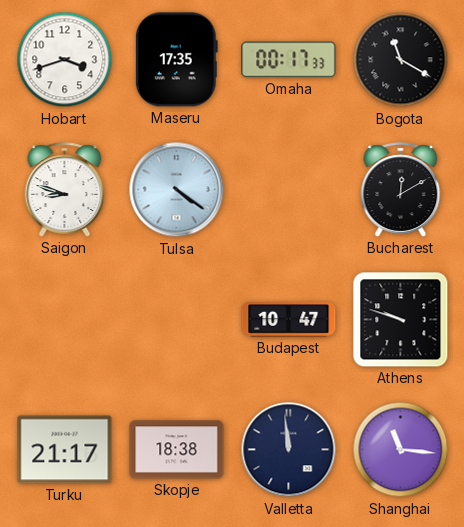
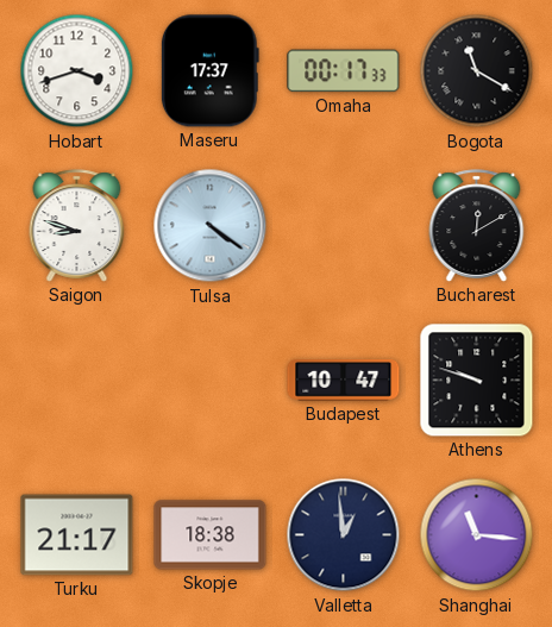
Maseru: 17:35 -> 17:37 (209, 71)
Valletta: 11:59 -> 12:59 (344, 535)
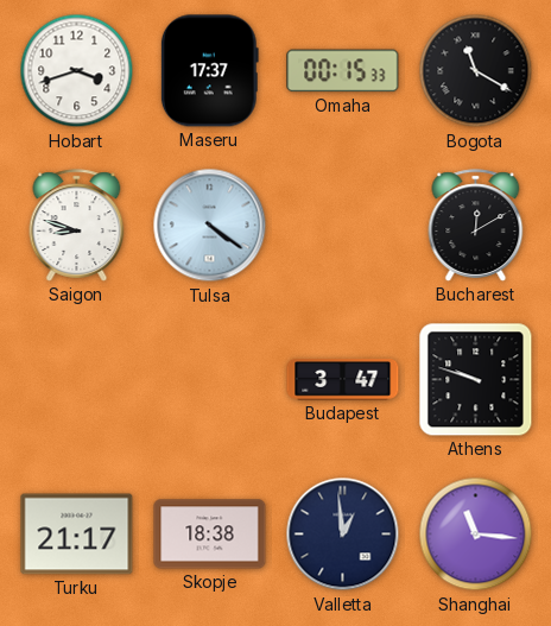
Omaha: 00:17 -> 00:15 (343, 71)
Budapest: 10:47 -> 3:47 (343, 380)
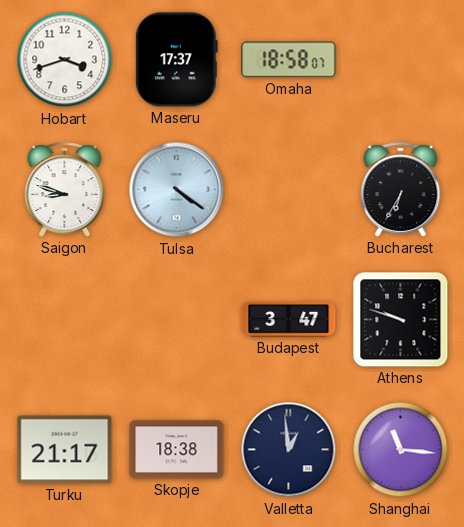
Omaha: 00:15 -> 18:58 (289, 60)
Bogota: 11:20 -> none (476, 71)
Bucharest: 12:10 -> 6:35 (401, 190)
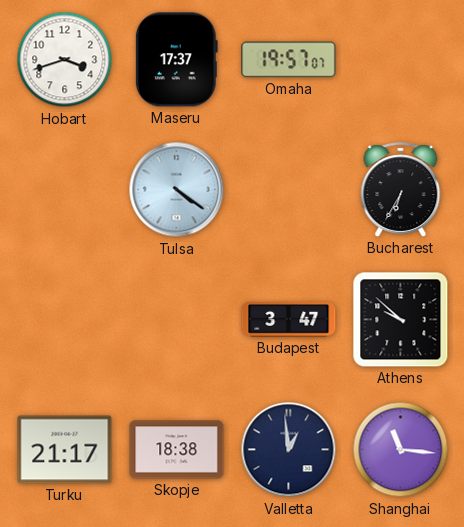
Omaha: 18:58 -> 19:57 (289, 60)
Saigon: 8:48 -> none (65, 190)
Athens: 9:48 -> 9:52 (401, 320)
